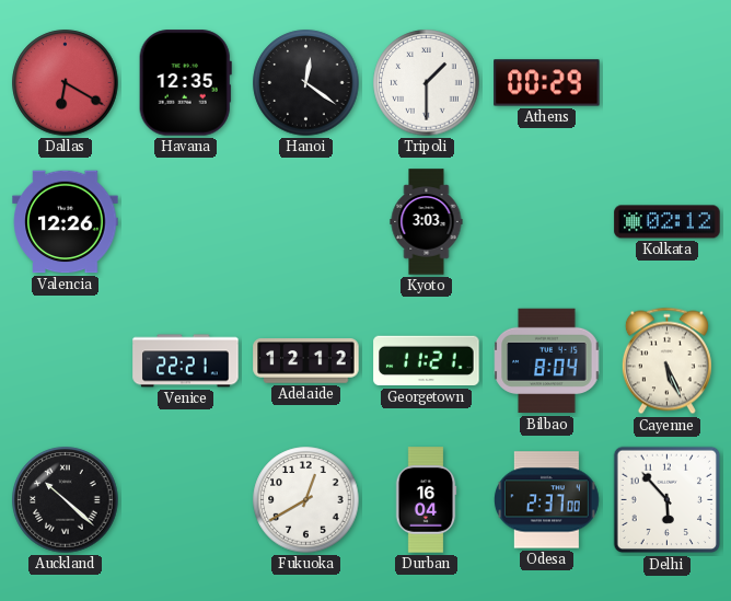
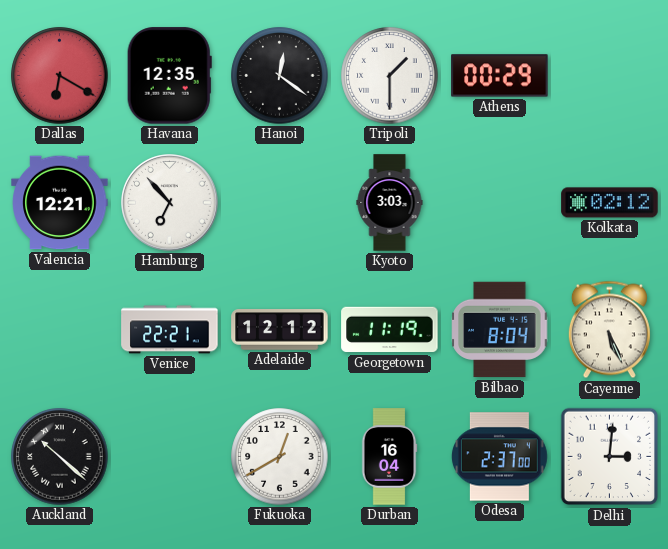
Valencia: 12:26 -> 12:21 (60, 203)
Hamburg: none -> 6:53 (170, 203)
Georgetown: 11:21 -> 11:19 (390, 330)
Delhi: 5:53 -> 3:01 (610, 457)
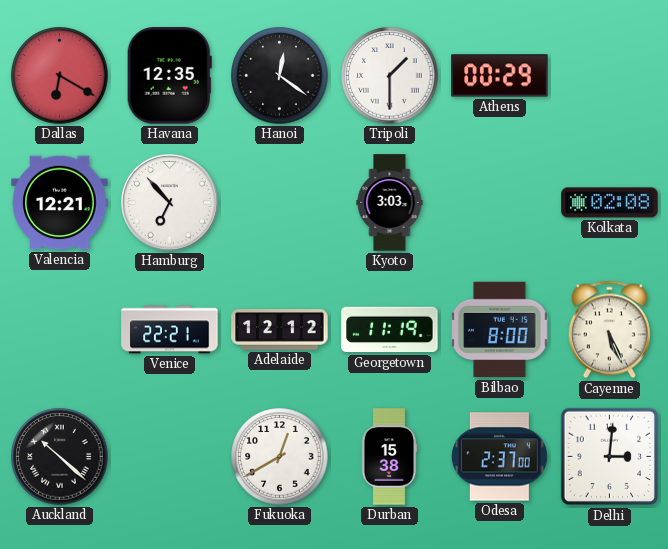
Kolkata: 02:12 -> 02:08 (610, 203)
Bilbao: 8:04 -> 8:00 (500, 330)
Durban: 16:04 -> 15:38 (389, 457)
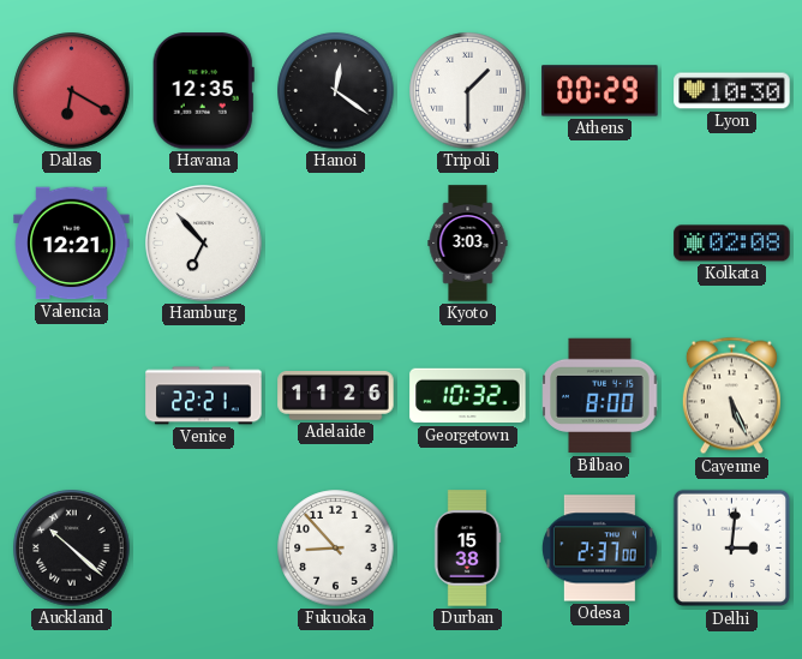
Lyon: none -> 10:30 (732, 91)
Adelaide: 12:12 -> 11:26 (336, 396)
Georgetown: 11:19 -> 10:32 (468, 396)
Fukuoka: 12:40 -> 8:53 (336, 549)
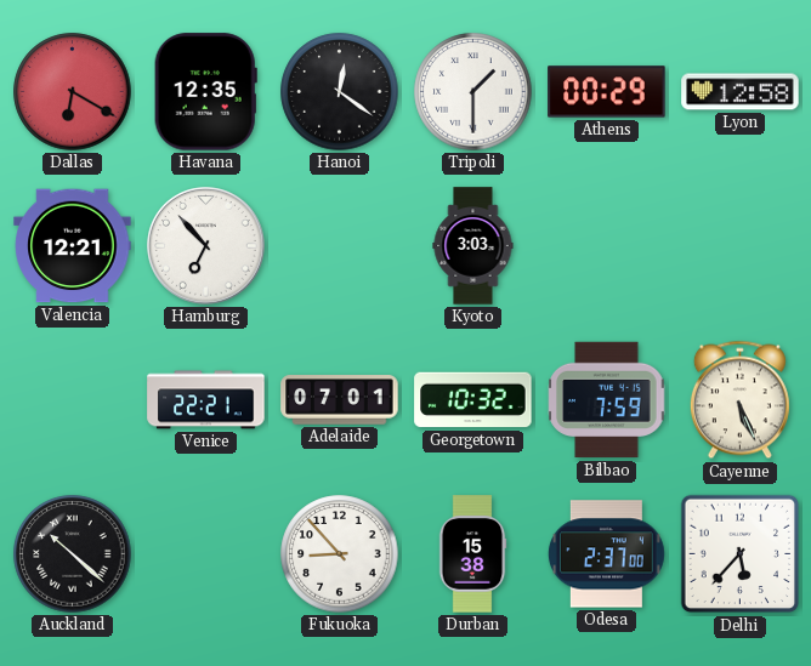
Lyon: 10:30 -> 12:58 (741, 92)
Kolkata: 02:08 -> none (732, 244)
Adelaide: 11:26 -> 07:01 (340, 400)
Bilbao: 8:00 -> 7:59 (607, 400)
Delhi: 3:01 -> 5:37 (741, 554)
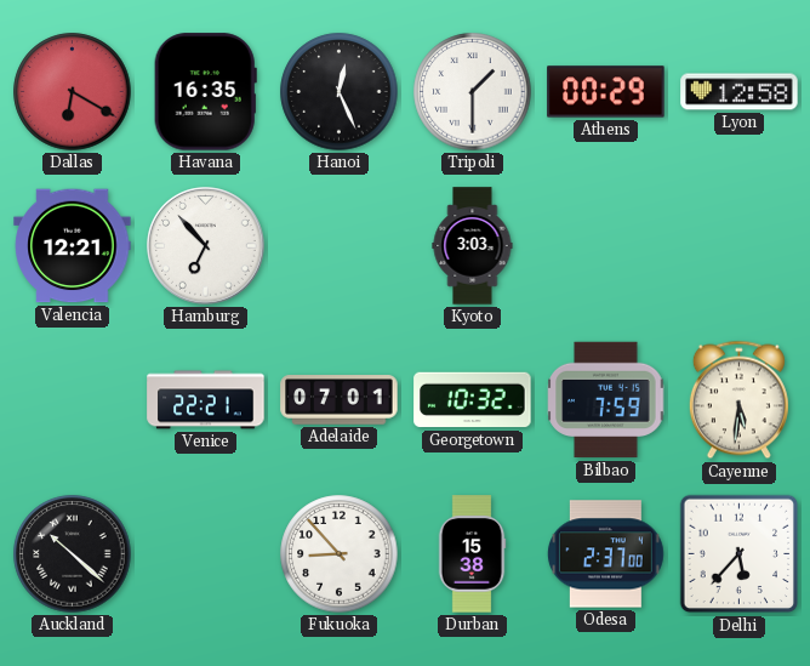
Havana: 12:35 -> 16:35 (205, 92)
Hanoi: 12:21 -> 12:26 (340, 92)
Cayenne: 5:26 -> 5:31 (738, 400)
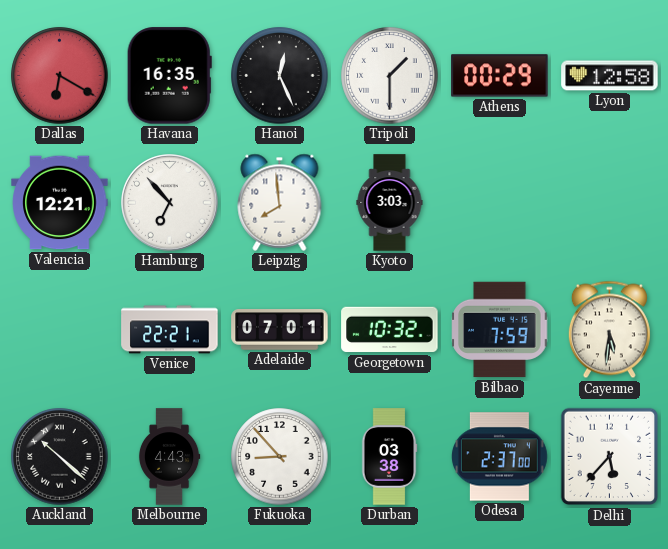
Leipzig: none -> 7:59 (280, 202)
Melbourne: none -> 4:43 (169, 457)
Durban: 15:38 -> 03:38 (389, 457)
